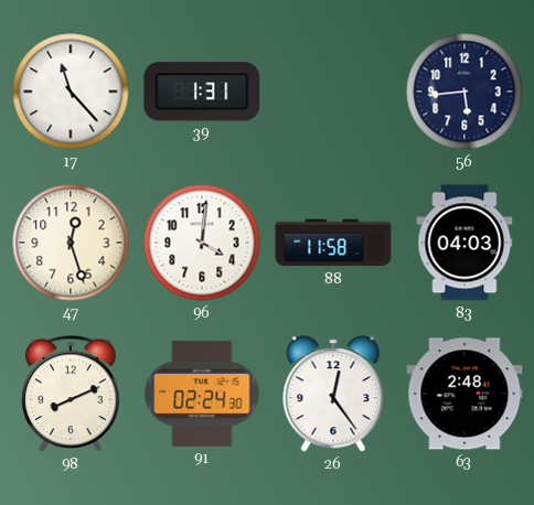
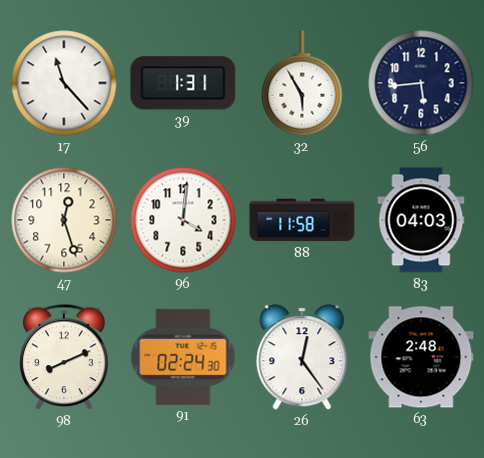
32: none -> 5:55 (302, 83)
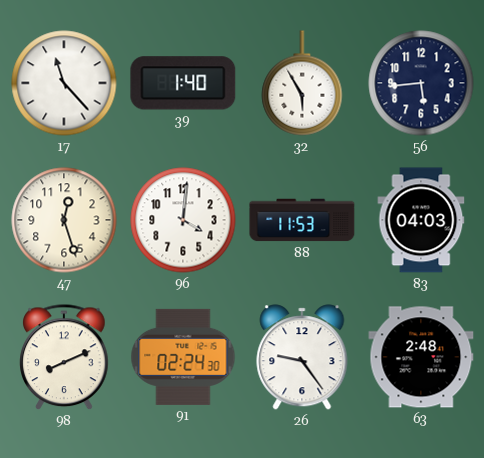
39: 1:31 -> 1:40 (183, 83)
88: 11:58 -> 11:53 (302, 220)
26: 12:24 -> 9:24 (302, 357)
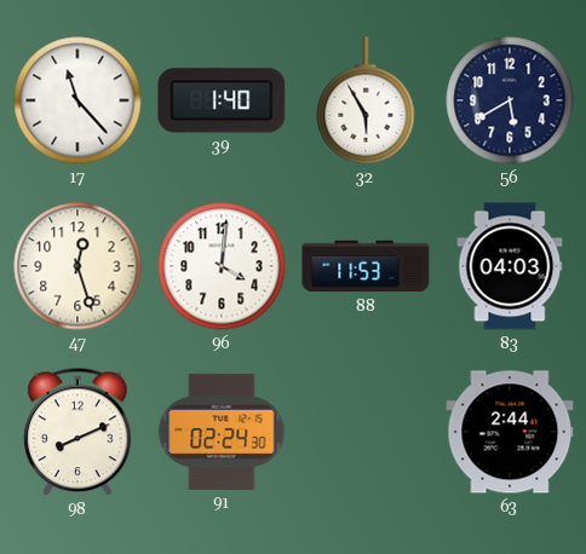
56: 5:44 -> 5:40 (510, 100)
26: 9:24 -> none (302, 357)
63: 2:48 -> 2:44 (510, 432)
